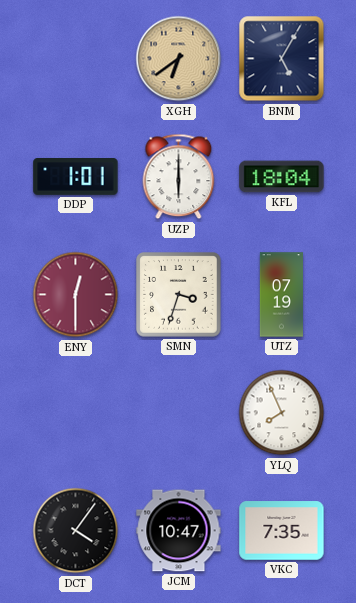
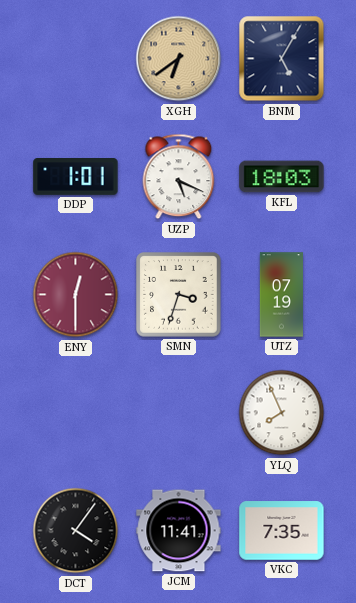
UZP: 6:00 -> 5:19 (179, 177)
KFL: 18:04 -> 18:03 (282, 177)
JCM: 10:47 -> 11:41 (179, 531)
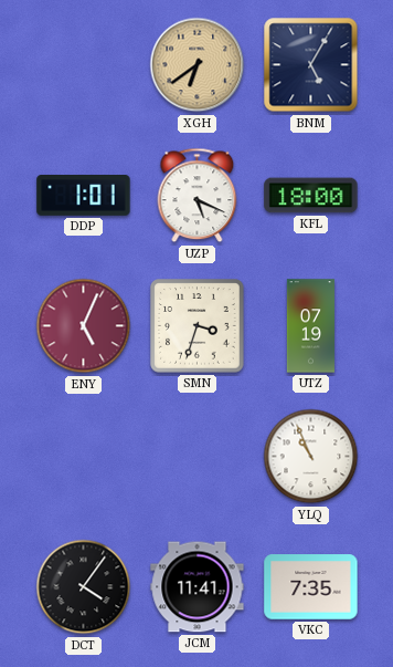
KFL: 18:03 -> 18:00 (311, 196)
ENY: 12:30 -> 5:04 (84, 326)
YLQ: 7:56 -> 10:56 (311, 457)
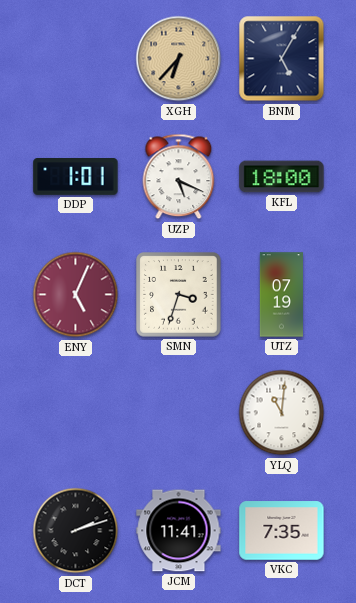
XGH: 6:39 -> 6:37 (179, 59)
YLQ: 10:56 -> 11:01 (282, 413)
DCT: 4:06 -> 2:12 (76, 531)
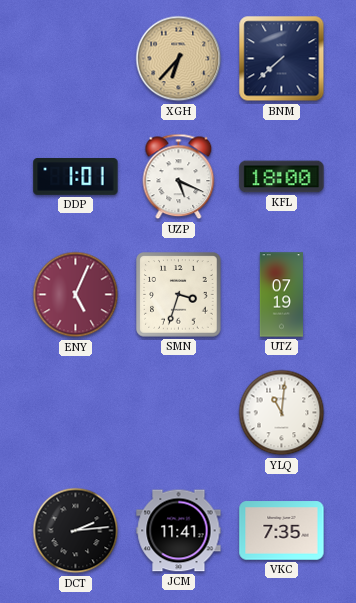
BNM: 5:05 -> 7:38 (282, 59)
DCT: 2:12 -> 2:14 (76, 531)
